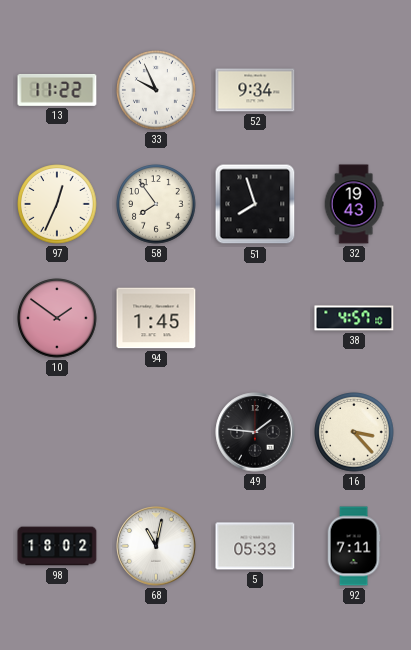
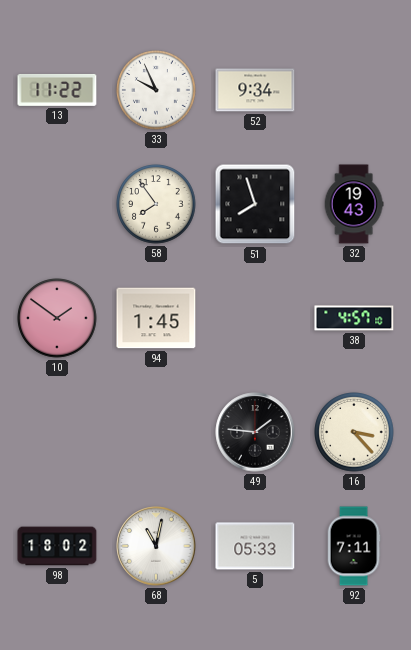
97: 12:34 -> none (57, 204)
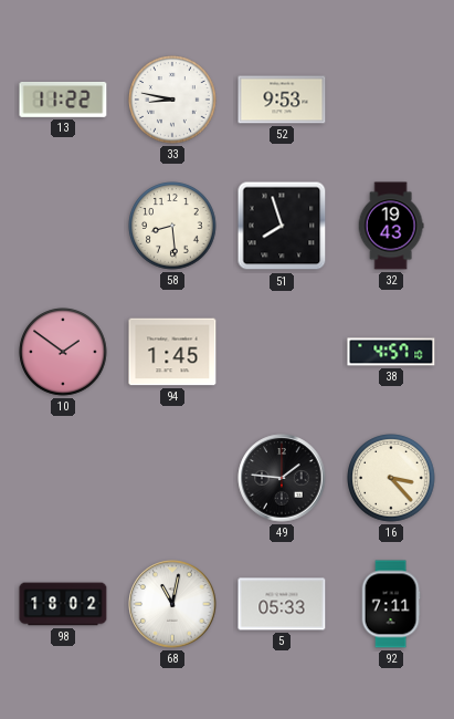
33: 9:56 -> 8:47 (172, 100)
52: 9:34 -> 9:53 (282, 100)
58: 7:54 -> 8:29 (172, 226)
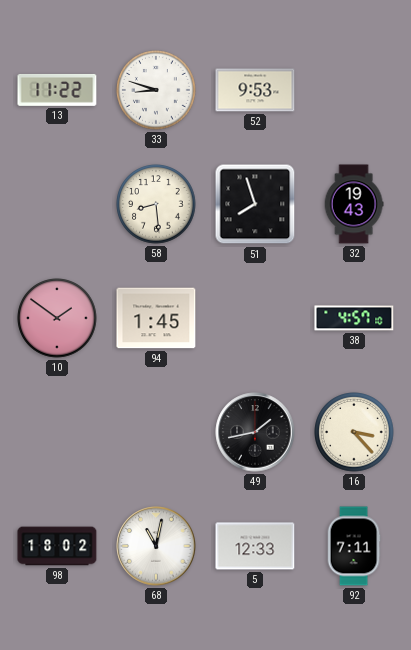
33: 8:47 -> 8:48 (156, 90)
49: 1:46 -> 1:43 (255, 432)
5: 05:33 -> 12:33 (255, 546)
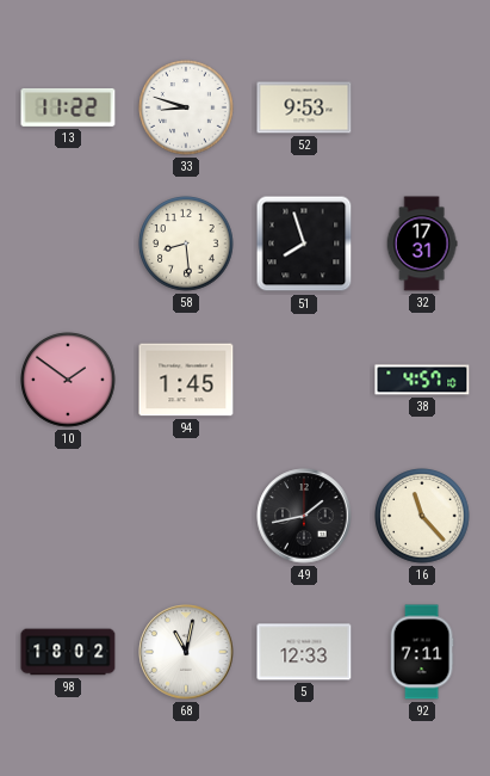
32: 19:43 -> 17:31 (422, 244)
16: 3:23 -> 11:23 (422, 516)
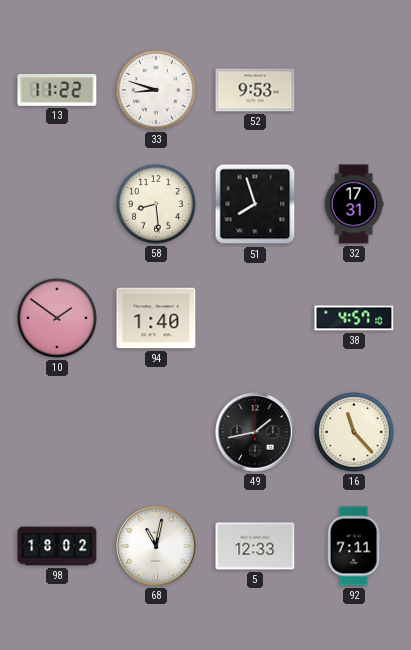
94: 1:45 -> 1:40 (156, 318)
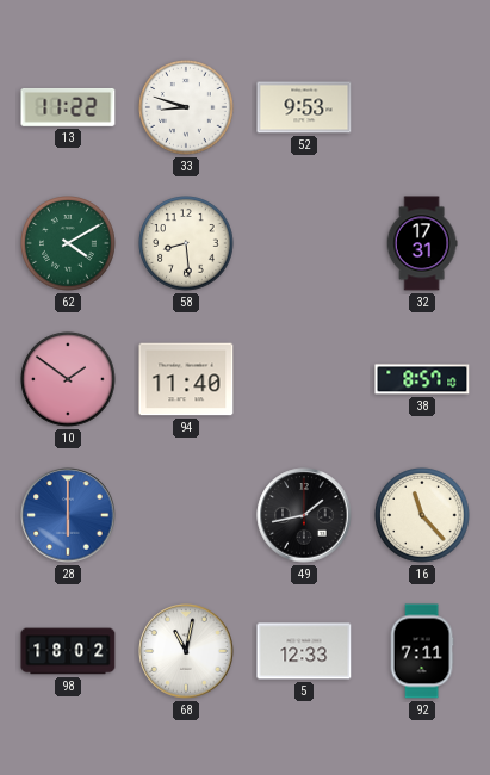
62: none -> 4:10 (68, 243)
51: 7:57 -> none (255, 204)
94: 1:40 -> 11:40 (186, 379)
38: 4:57 -> 8:57 (422, 379)
28: none -> 6:00 (68, 515)
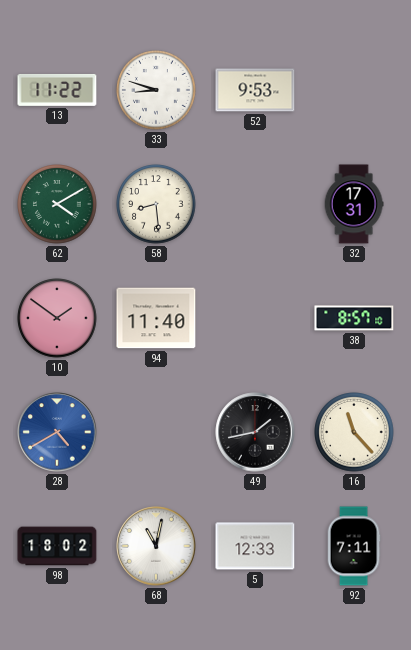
28: 6:00 -> 4:40 (57, 432)
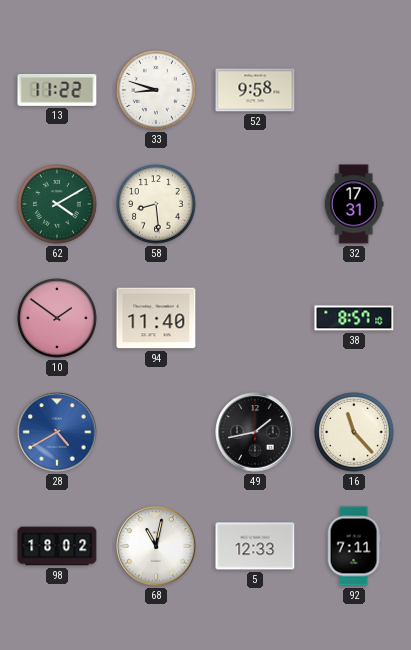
52: 9:53 -> 9:58 (255, 90)
